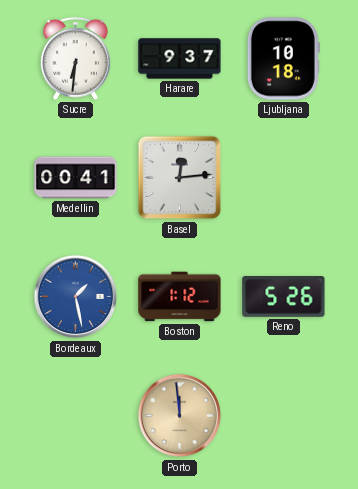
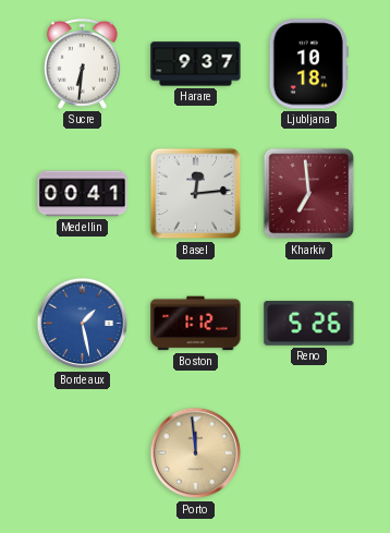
Kharkiv: none -> 6:59 (309, 194)
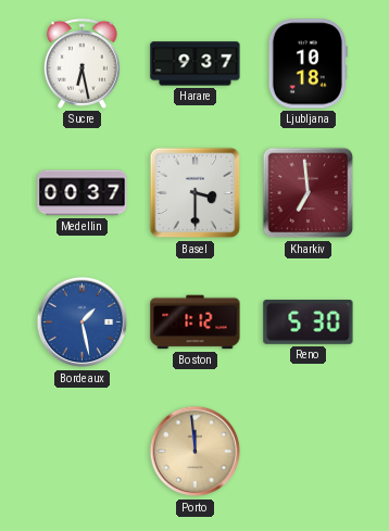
Sucre: 6:31 -> 6:28 (81, 63)
Medellin: 00:41 -> 00:37 (83, 193)
Basel: 12:14 -> 3:30 (196, 193)
Reno: 5:26 -> 5:30 (309, 323)
